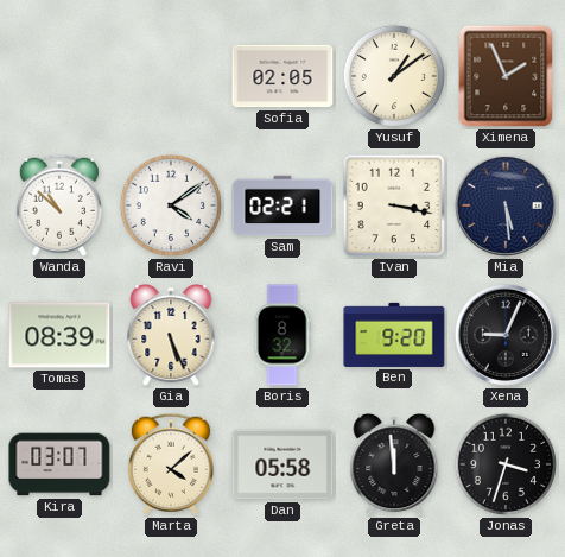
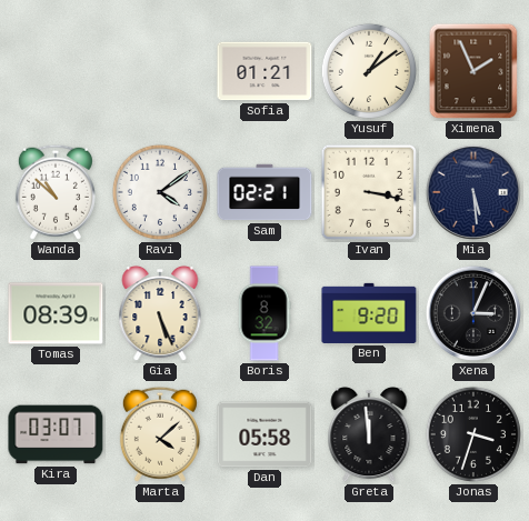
Sofia: 02:05 -> 01:21 (264, 71)
Xena: 9:04 -> 3:04 (473, 313)
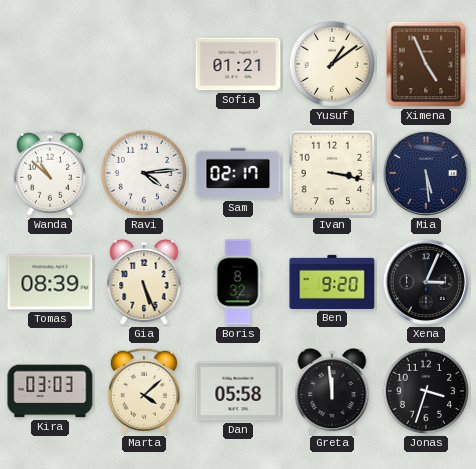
Ximena: 1:56 -> 4:56 (426, 64)
Ravi: 4:09 -> 4:14 (144, 173)
Sam: 02:21 -> 02:17 (238, 173)
Kira: 03:07 -> 03:03 (50, 391)
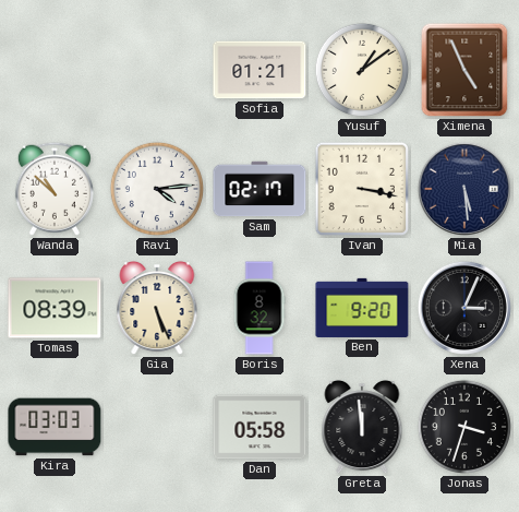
Marta: 4:08 -> none (144, 391)
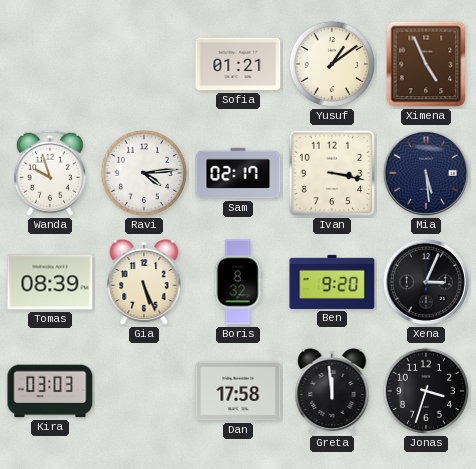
Wanda: 10:52 -> 9:57 (50, 173)
Dan: 05:58 -> 17:58 (238, 391)
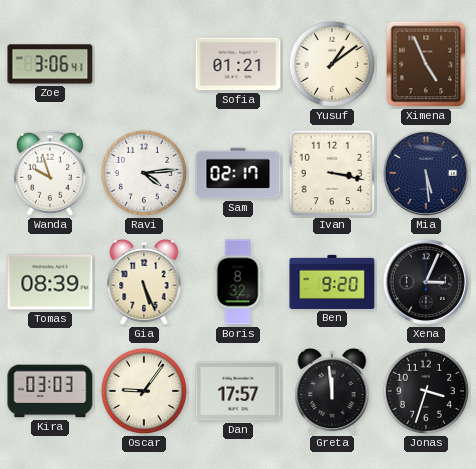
Zoe: none -> 3:06 (50, 64)
Oscar: none -> 9:06 (144, 391)
Dan: 17:58 -> 17:57 (238, 391)
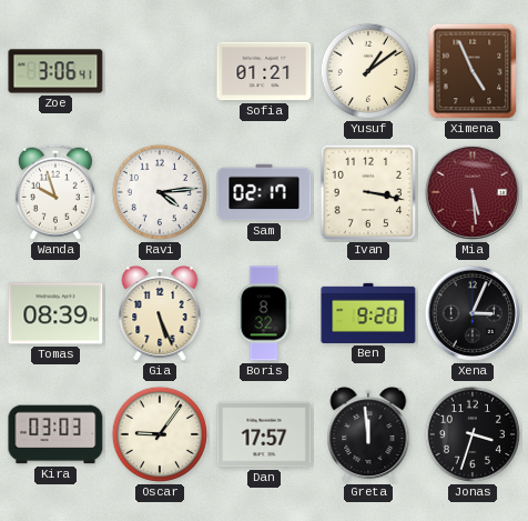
Mia dial: navy -> burgundy (473, 192)
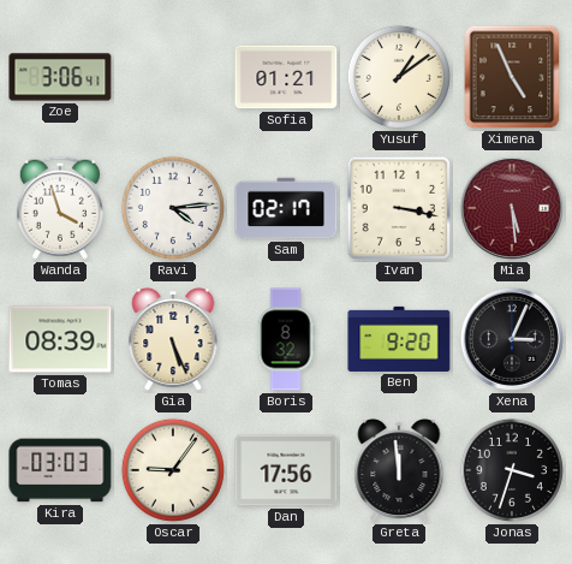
Wanda: 9:57 -> 3:57 (60, 208)
Dan: 17:57 -> 17:56 (286, 470)
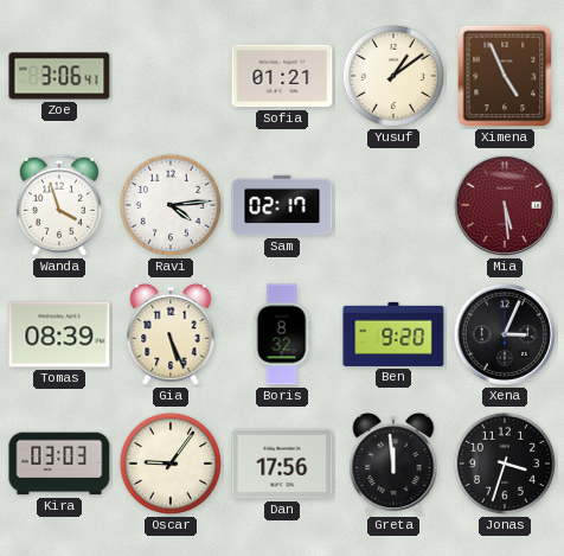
Ivan: 3:17 -> none (399, 208)
